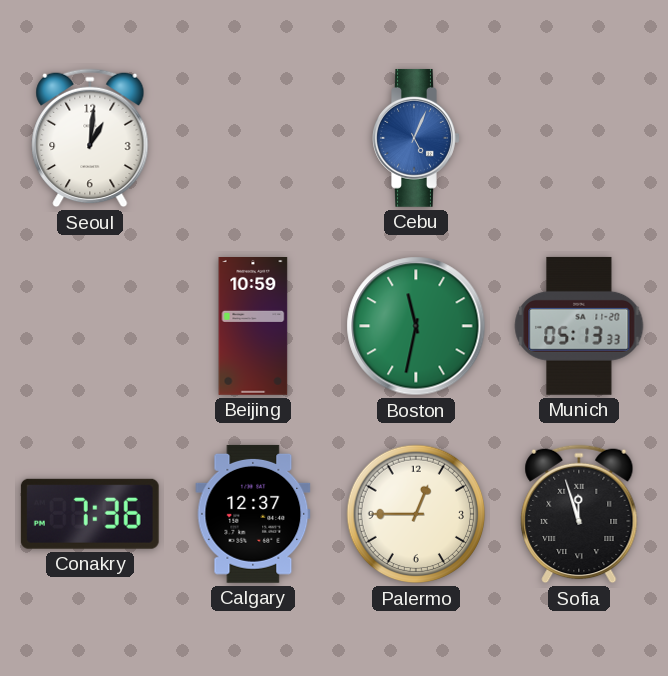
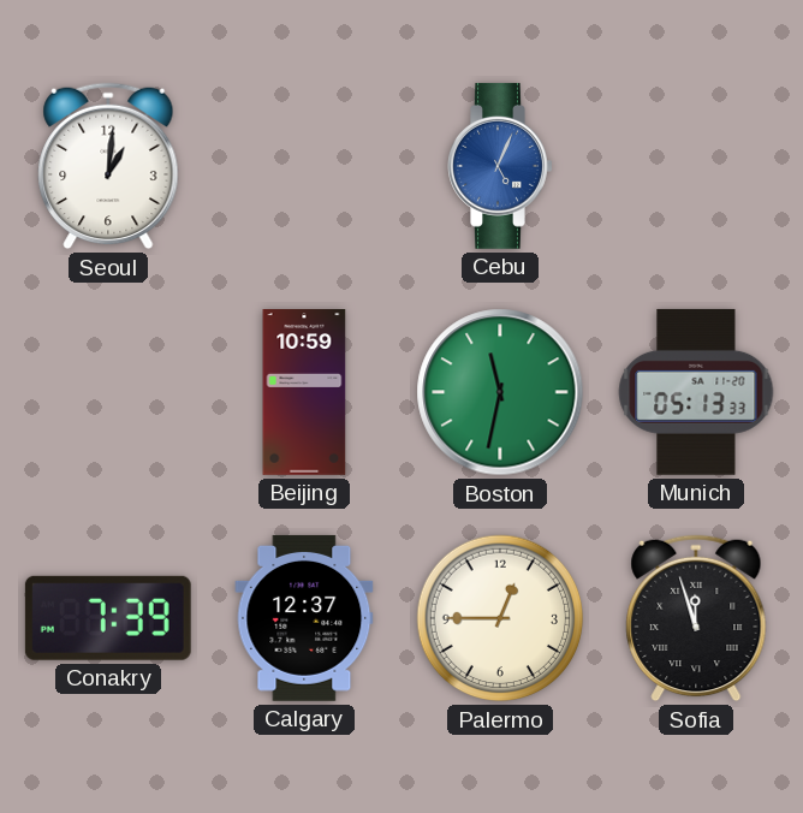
Conakry: 7:36 -> 7:39 (108, 618)
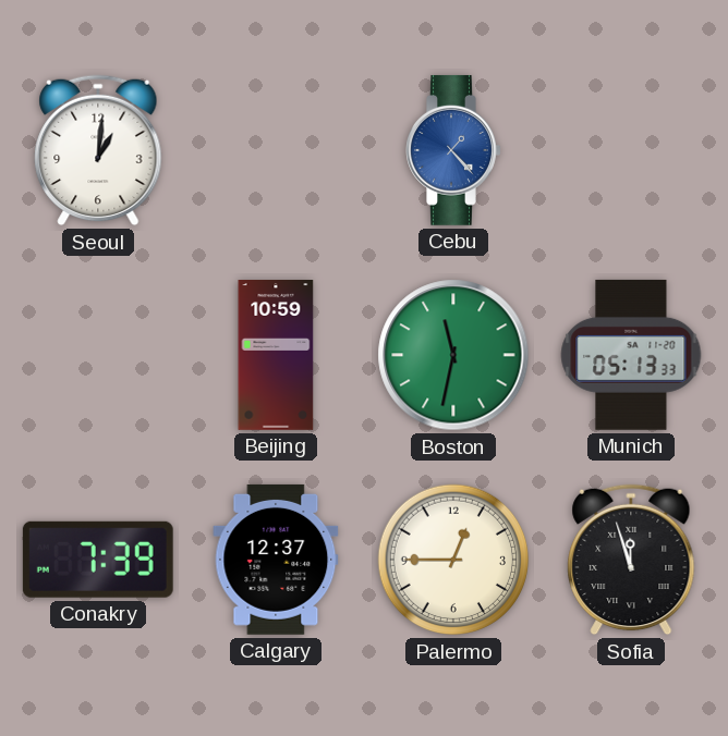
Cebu: 5:04 -> 1:23 (453, 150)
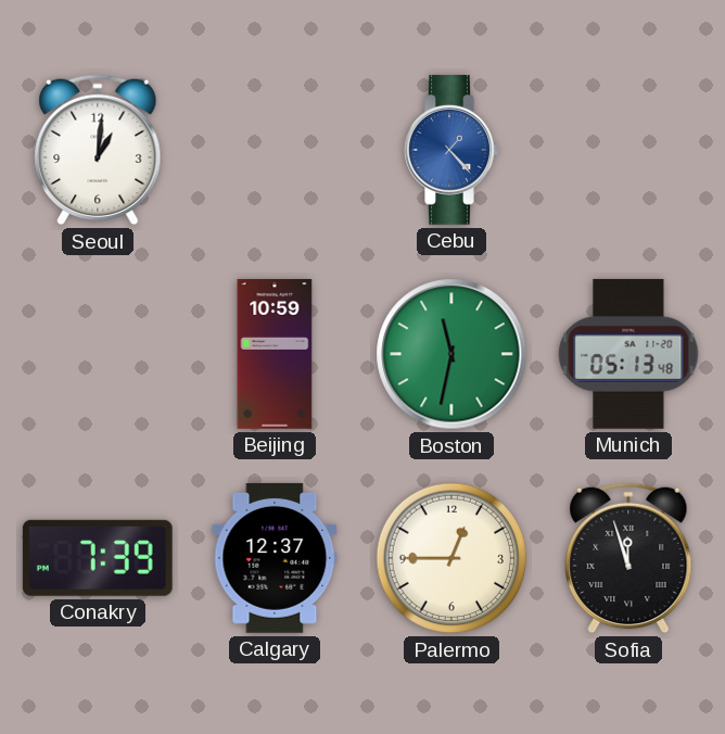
Munich: 05:13:33 -> 05:13:48 (628, 354)
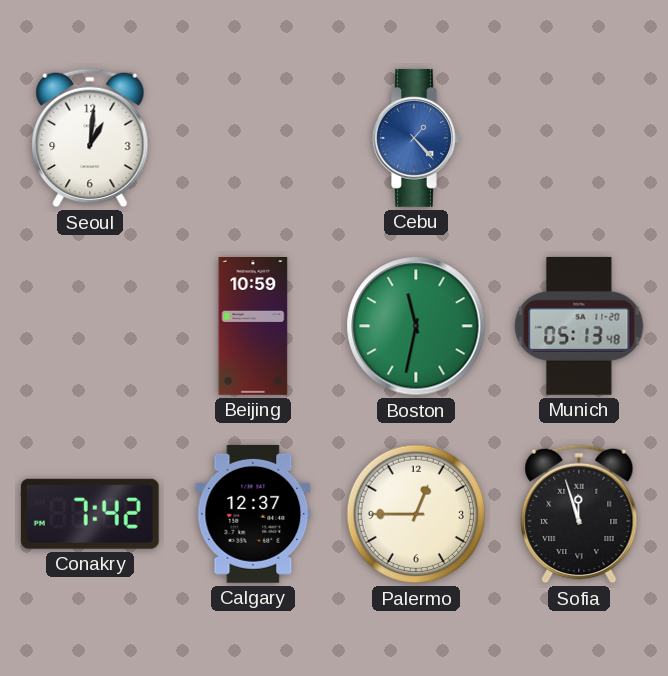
Conakry: 7:39 -> 7:42 (90, 514)
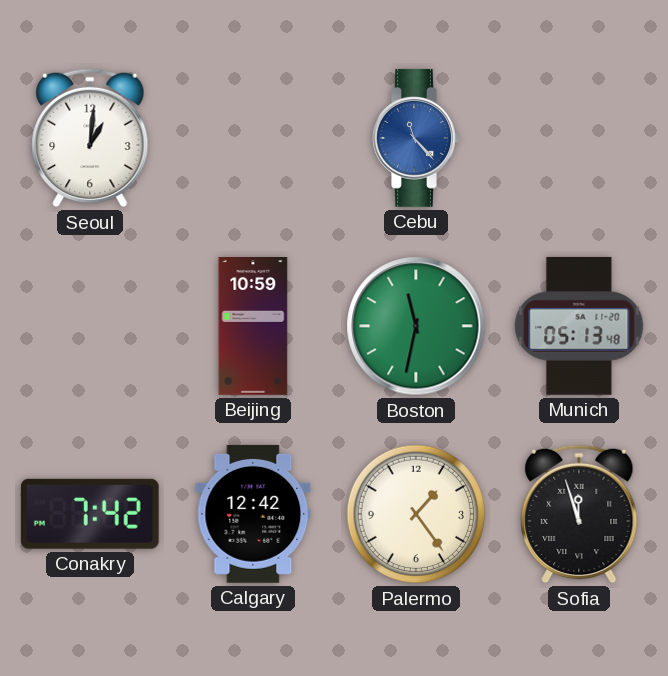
Cebu: 1:23 -> 11:23 (416, 138)
Calgary: 12:37 -> 12:42 (253, 514)
Palermo: 12:45 -> 1:24 (416, 514)
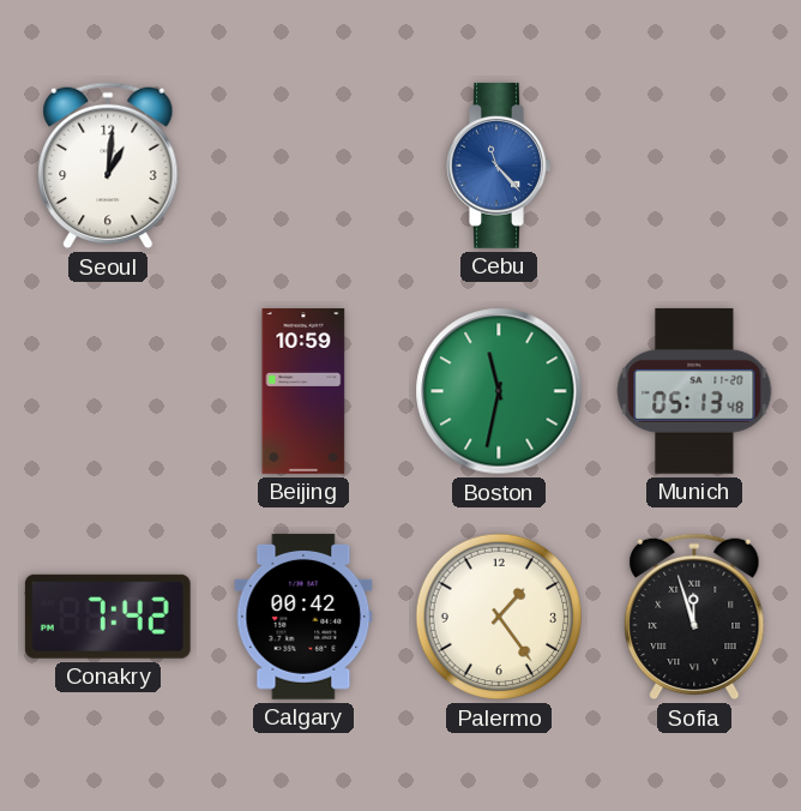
Calgary: 12:42 -> 00:42 (303, 617)
